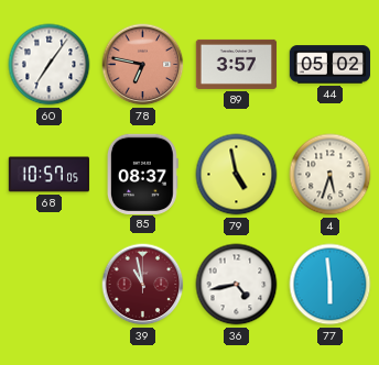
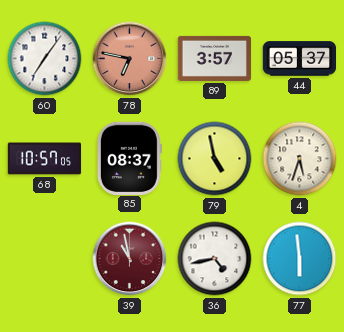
44: 05:02 -> 05:37 (300, 59)
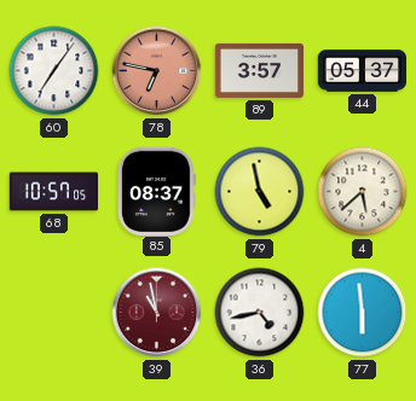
4: 5:33 -> 5:38 (363, 192)
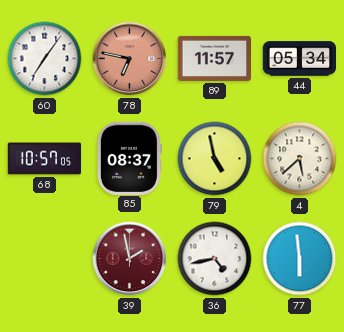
89: 3:57 -> 11:57 (215, 58)
44: 05:37 -> 05:34 (300, 59)
39: 10:58 -> 1:58 (130, 259)
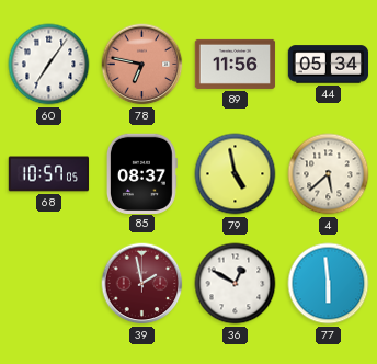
89: 11:57 -> 11:56 (236, 64)
36: 4:43 -> 12:50 (236, 284)
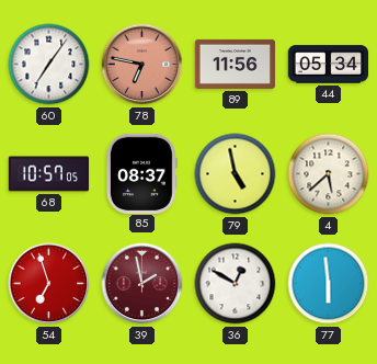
54: none -> 6:57 (49, 284)
